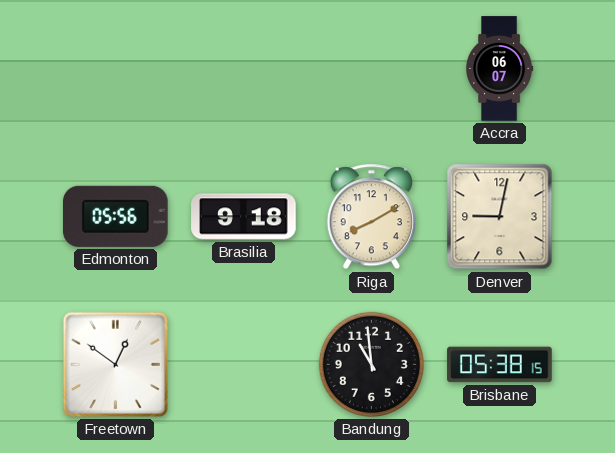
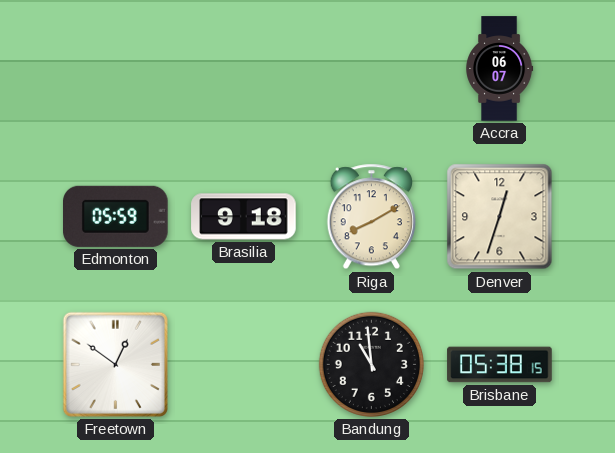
Edmonton: 05:56 -> 05:59 (116, 216)
Denver: 9:02 -> 12:33 (500, 217)
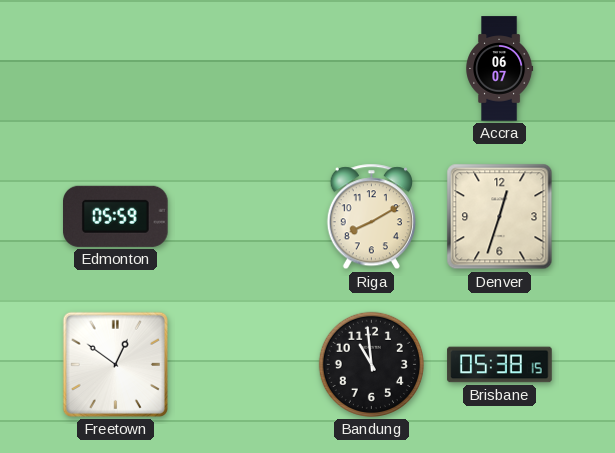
Brasilia: 9:18 -> none (244, 217)
